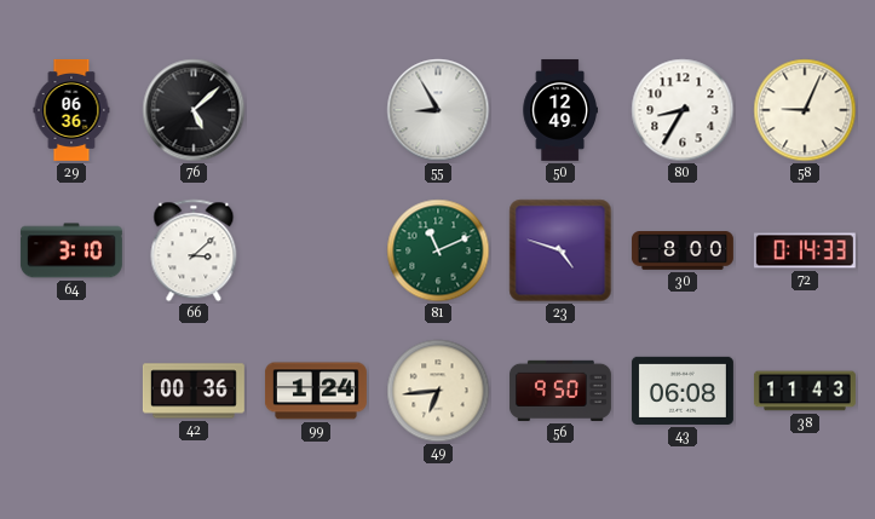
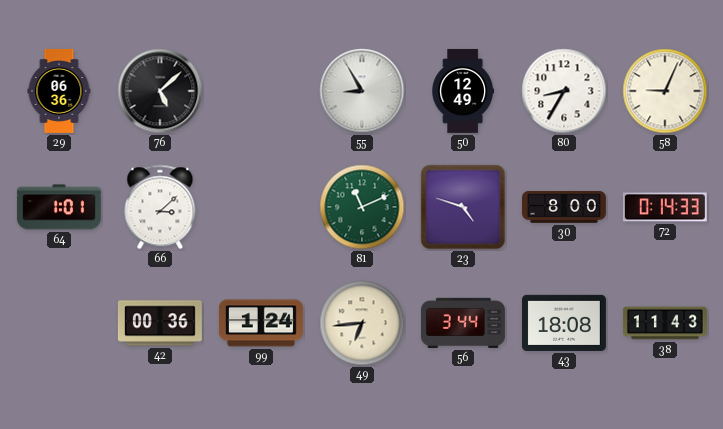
64: 3:10 -> 1:01 (59, 207)
56: 9:50 -> 3:44 (463, 323)
43: 06:08 -> 18:08 (564, 323)
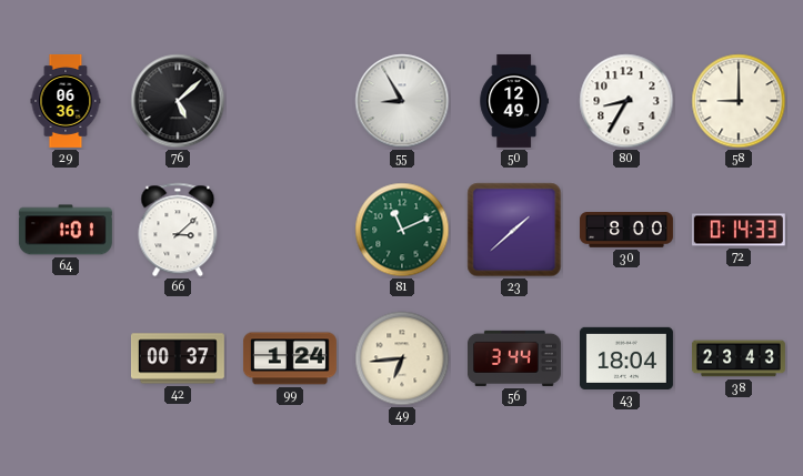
58: 9:04 -> 9:00 (739, 101)
23: 4:48 -> 1:38 (514, 230)
42: 00:36 -> 00:37 (178, 358)
43: 18:08 -> 18:04 (626, 358)
38: 11:43 -> 23:43 (739, 358)
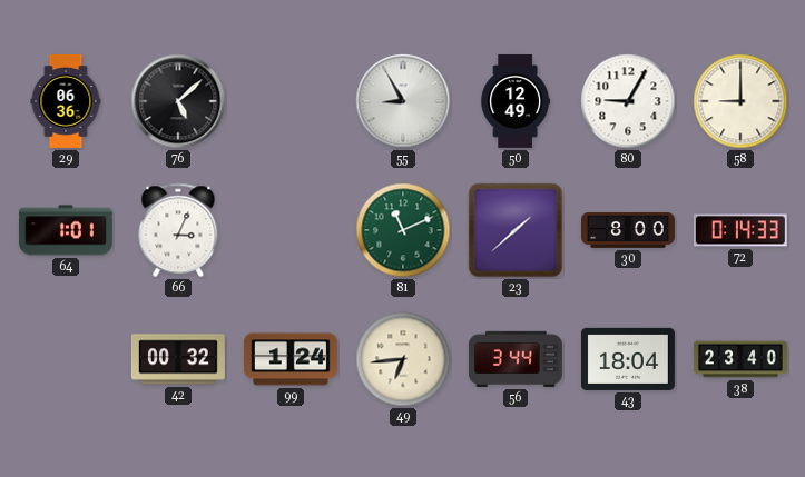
80: 8:35 -> 9:05 (628, 101)
66: 3:08 -> 3:04 (178, 230)
42: 00:37 -> 00:32 (178, 359)
38: 23:43 -> 23:40 (740, 359)
